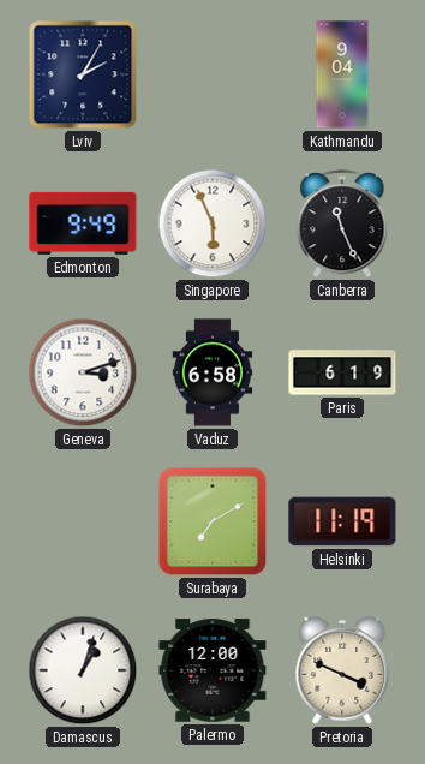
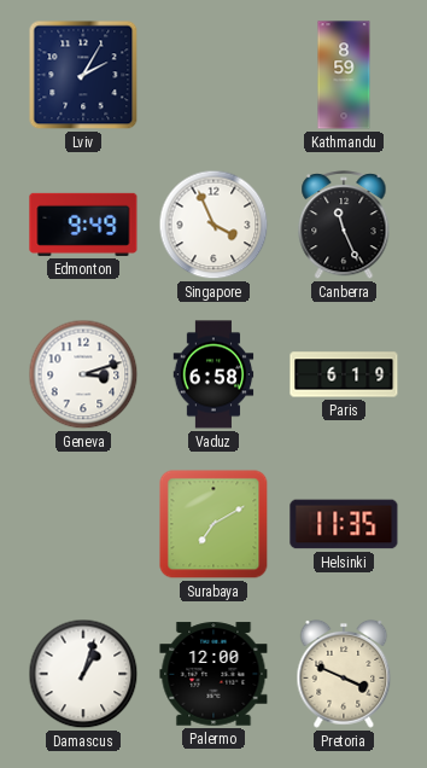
Kathmandu: 9:04 -> 8:59 (344, 75)
Singapore: 5:56 -> 3:56 (213, 225)
Helsinki: 11:19 -> 11:35 (344, 524)
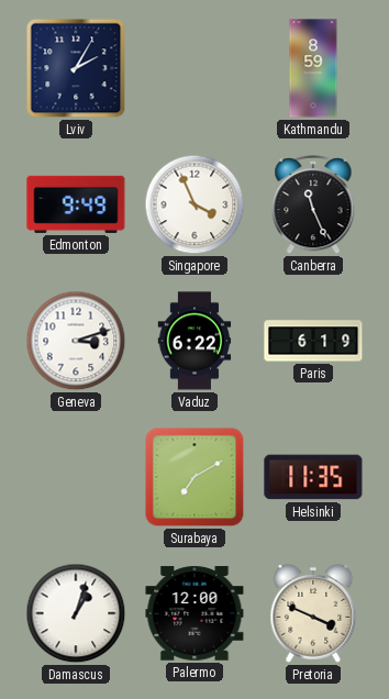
Vaduz: 6:58 -> 6:22 (194, 341)
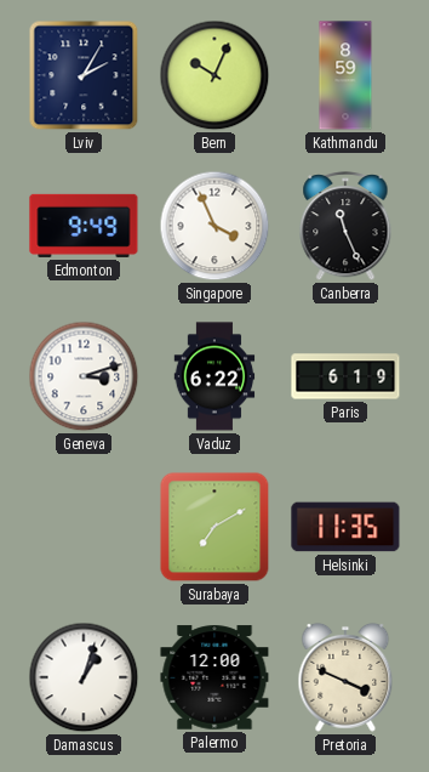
Bern: none -> 10:04 (215, 75)
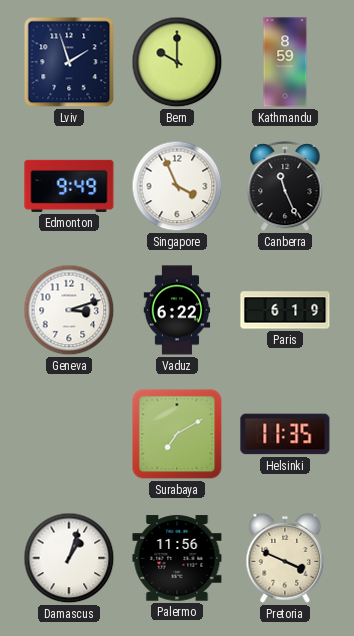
Lviv: 2:05 -> 1:57 (69, 62)
Bern: 10:04 -> 10:00 (177, 62)
Palermo: 12:00 -> 11:56 (177, 558)
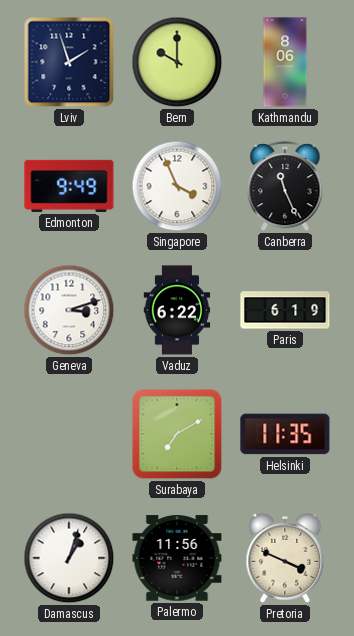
Kathmandu: 8:59 -> 8:06 (285, 62)
